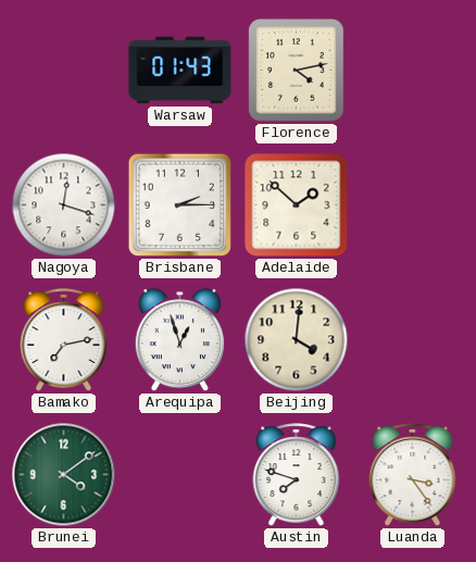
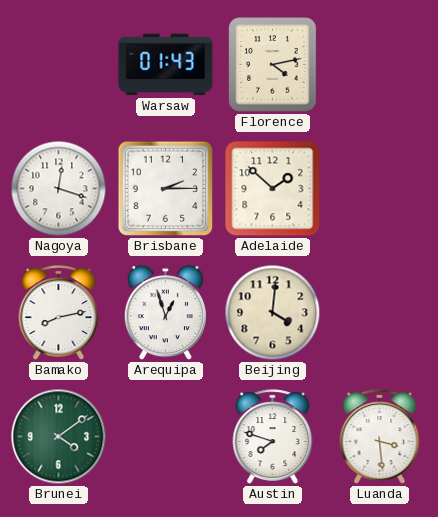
Bamako: 7:13 -> 8:13 (59, 313)
Luanda: 3:24 -> 3:29 (380, 437)
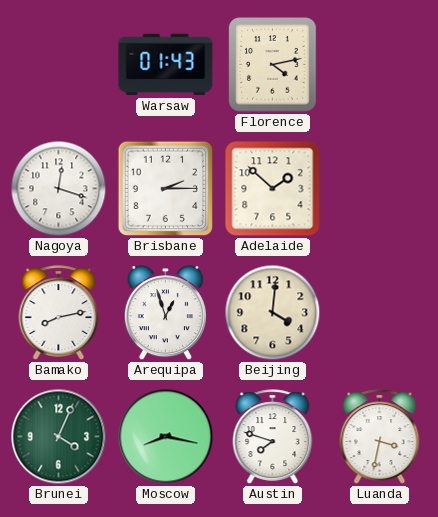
Brunei: 4:09 -> 4:04 (59, 437)
Moscow: none -> 8:17 (166, 437)
Luanda: 3:29 -> 3:32 (380, 437)
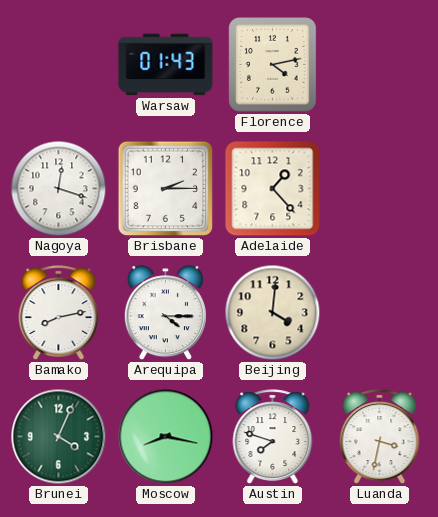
Adelaide: 1:52 -> 1:23 (273, 189)
Arequipa: 12:57 -> 4:15 (165, 313)
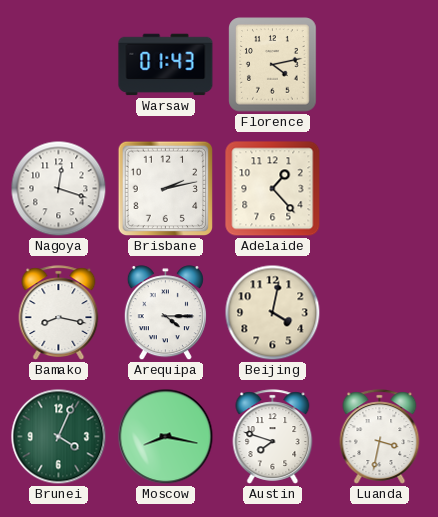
Brisbane: 2:15 -> 2:13 (166, 189)
Bamako: 8:13 -> 8:17 (59, 313)
Beijing: 4:01 -> 4:02 (273, 313)
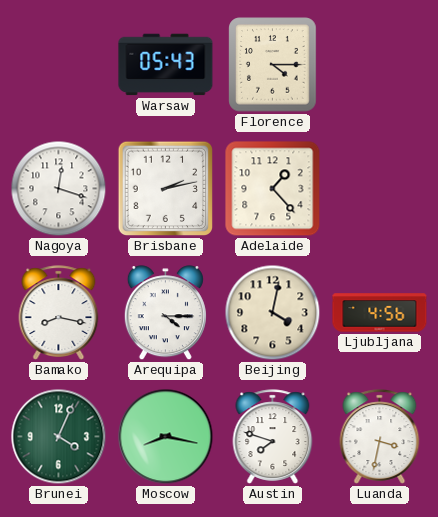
Warsaw: 01:43 -> 05:43 (166, 65)
Florence: 4:13 -> 4:15 (273, 65)
Ljubljana: none -> 4:56 (380, 313)
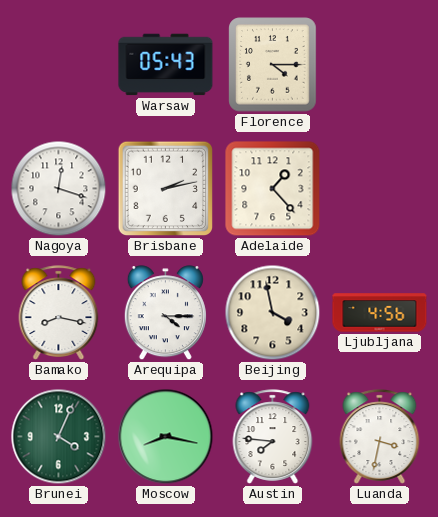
Beijing: 4:02 -> 3:58 (273, 313)
Austin: 7:48 -> 7:46 (273, 437)
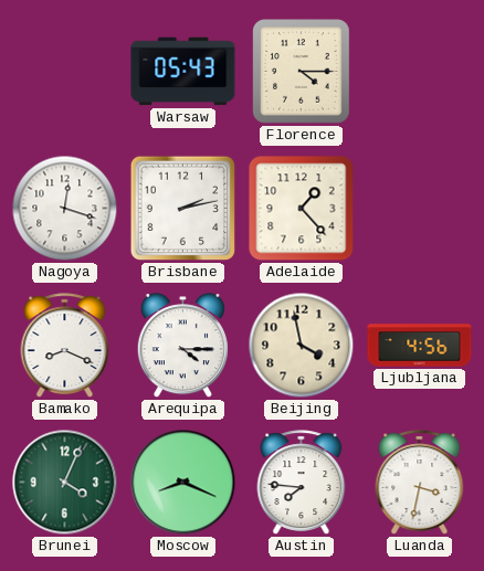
Bamako: 8:17 -> 8:19 (65, 346)
Moscow: 8:17 -> 8:19 (183, 483)
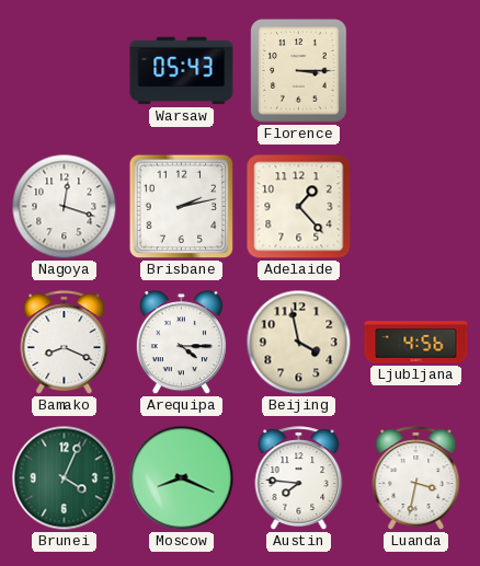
Florence: 4:15 -> 3:15 (299, 71)
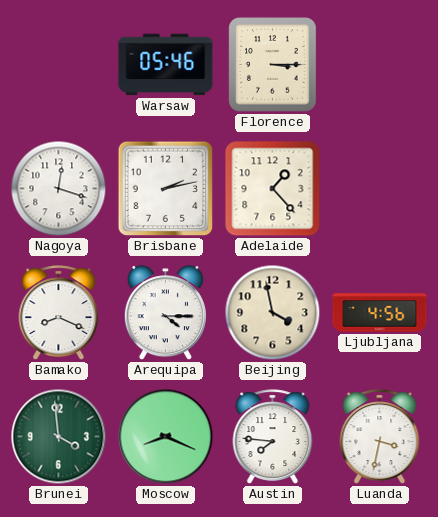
Warsaw: 05:43 -> 05:46 (166, 65)
Brunei: 4:04 -> 3:59 (59, 437)
